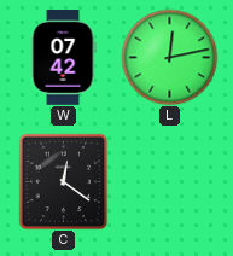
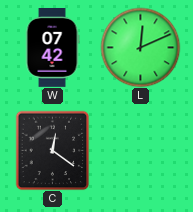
L: 12:13 -> 12:11 (140, 47)
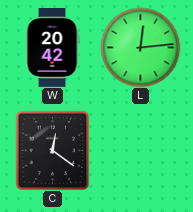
W: 07:42 -> 20:42 (52, 48)
L: 12:11 -> 12:14 (140, 47)
